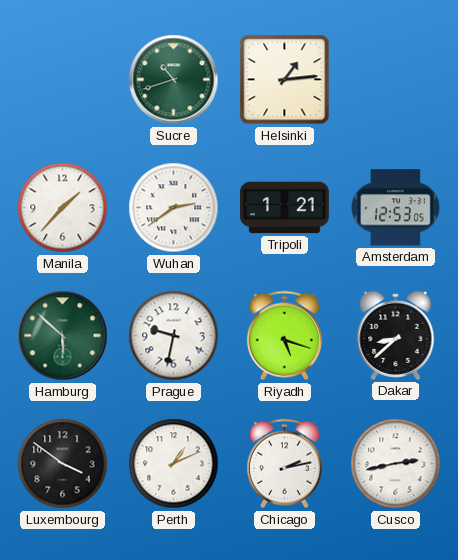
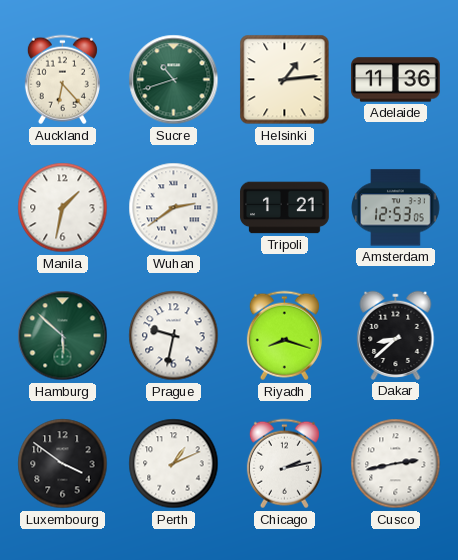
Auckland: none -> 6:23 (62, 80)
Adelaide: none -> 11:36 (396, 80)
Manila: 1:37 -> 1:32 (63, 208)
Riyadh: 5:18 -> 8:18 (284, 336)
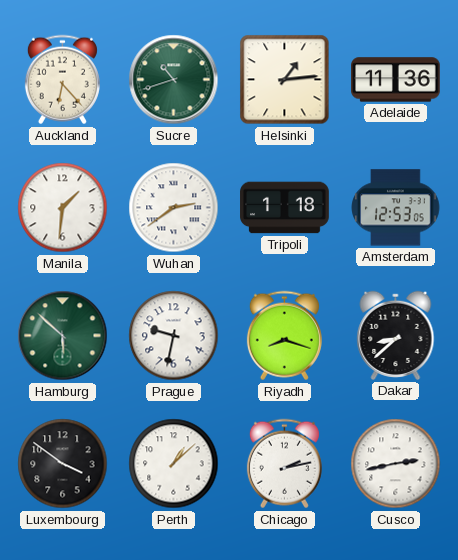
Manila: 1:32 -> 1:31 (63, 208)
Tripoli: 1:21 -> 1:18 (285, 208)
Perth: 1:11 -> 1:08 (174, 464)
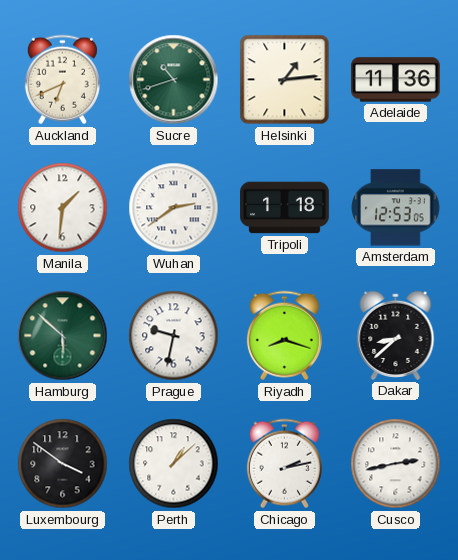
Auckland: 6:23 -> 6:41 (62, 80)
